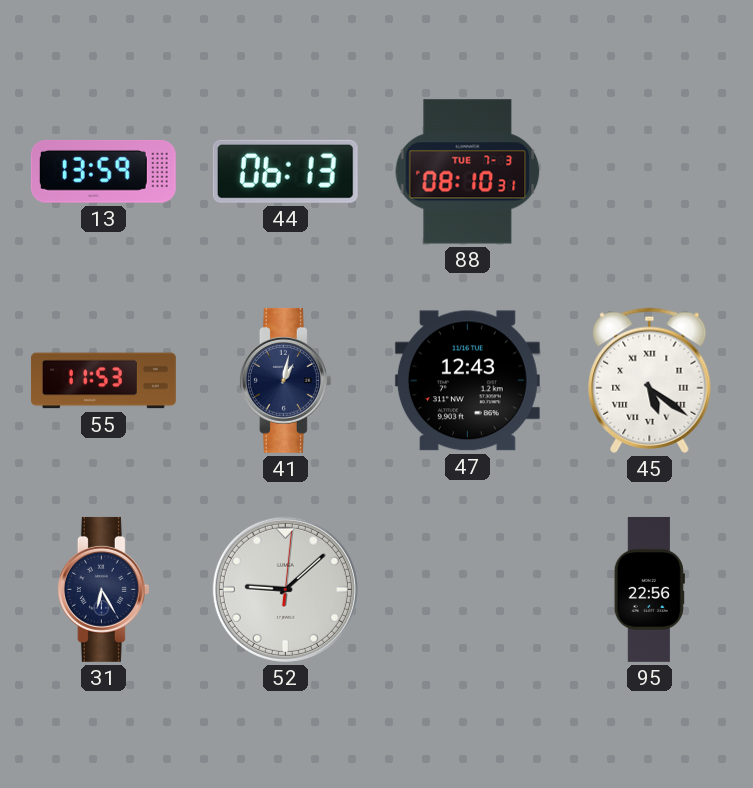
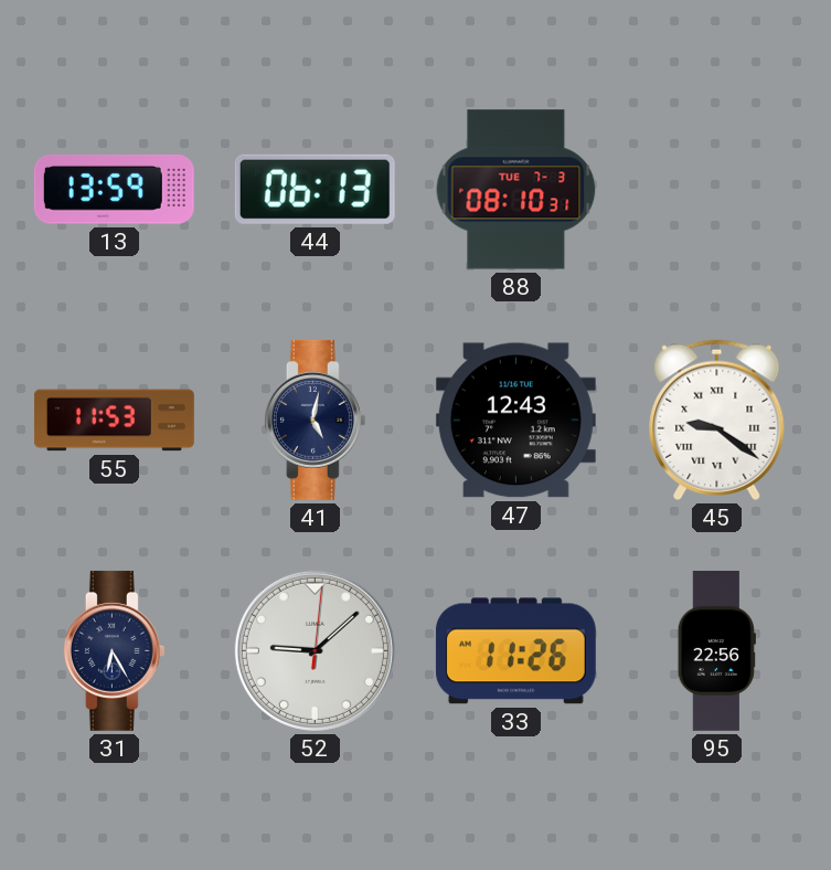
41: 1:02 -> 5:02 (315, 420)
45: 5:21 -> 9:21 (717, 420)
33: none -> 11:26 (515, 651)
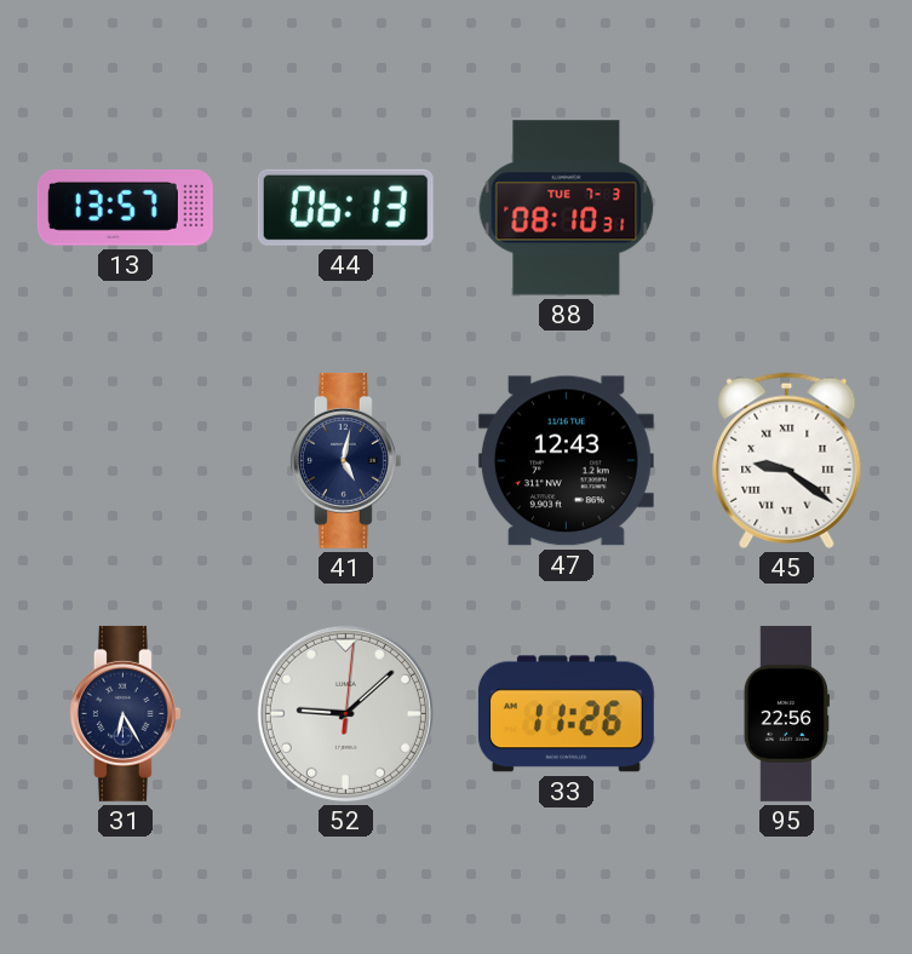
13: 13:59 -> 13:57 (125, 207)
55: 11:53 -> none (114, 421)
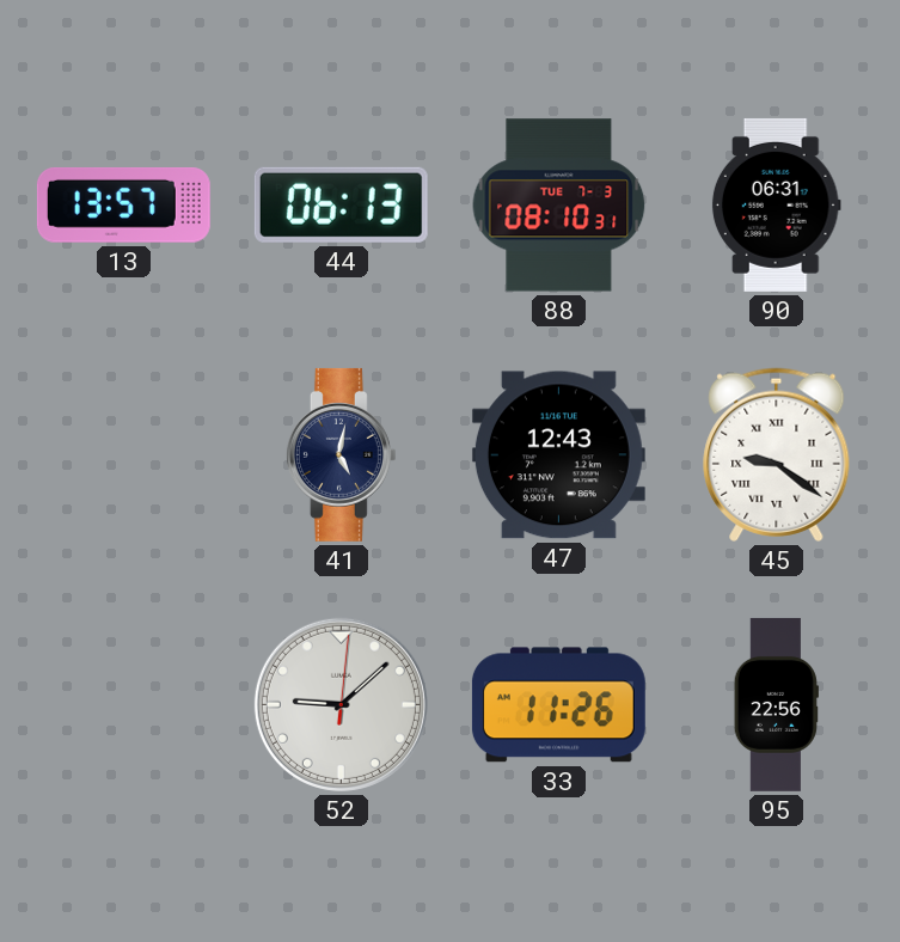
90: none -> 06:31 (776, 204)
31: 6:25 -> none (125, 713)
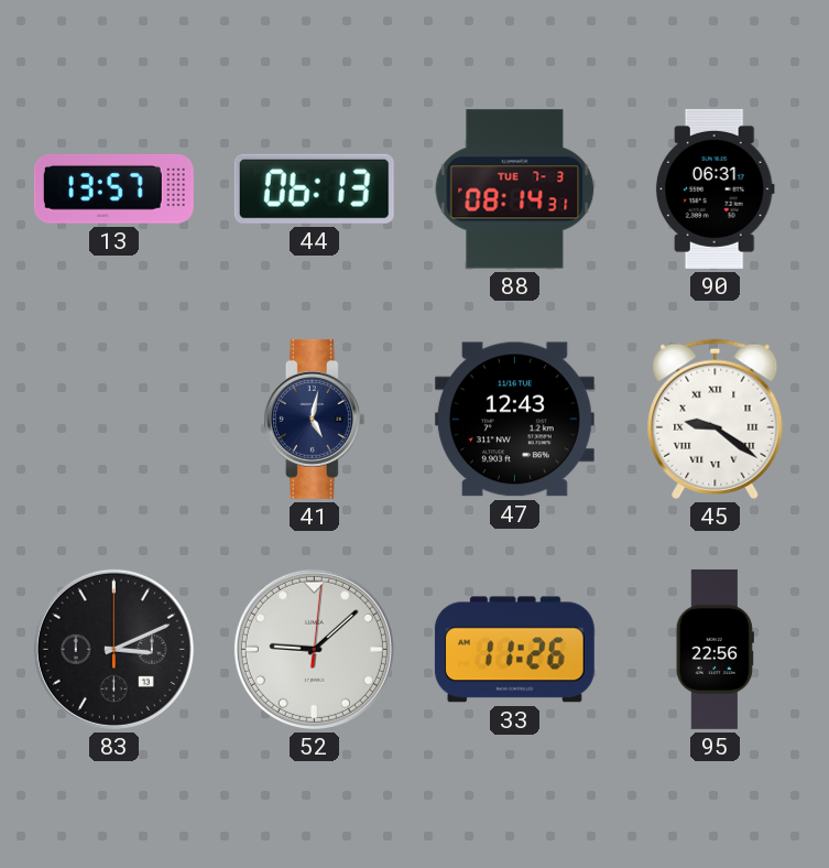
88: 08:10 -> 08:14 (515, 189)
83: none -> 3:11 (113, 649)
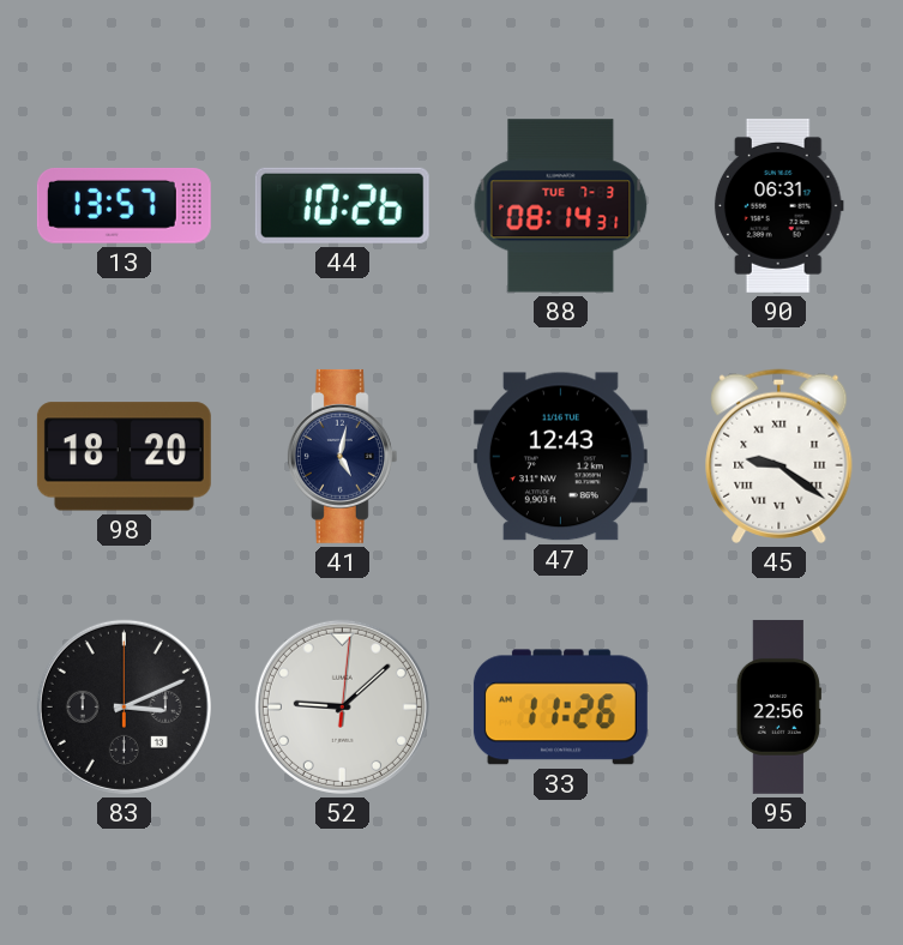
44: 06:13 -> 10:26 (342, 205)
98: none -> 18:20 (124, 457)
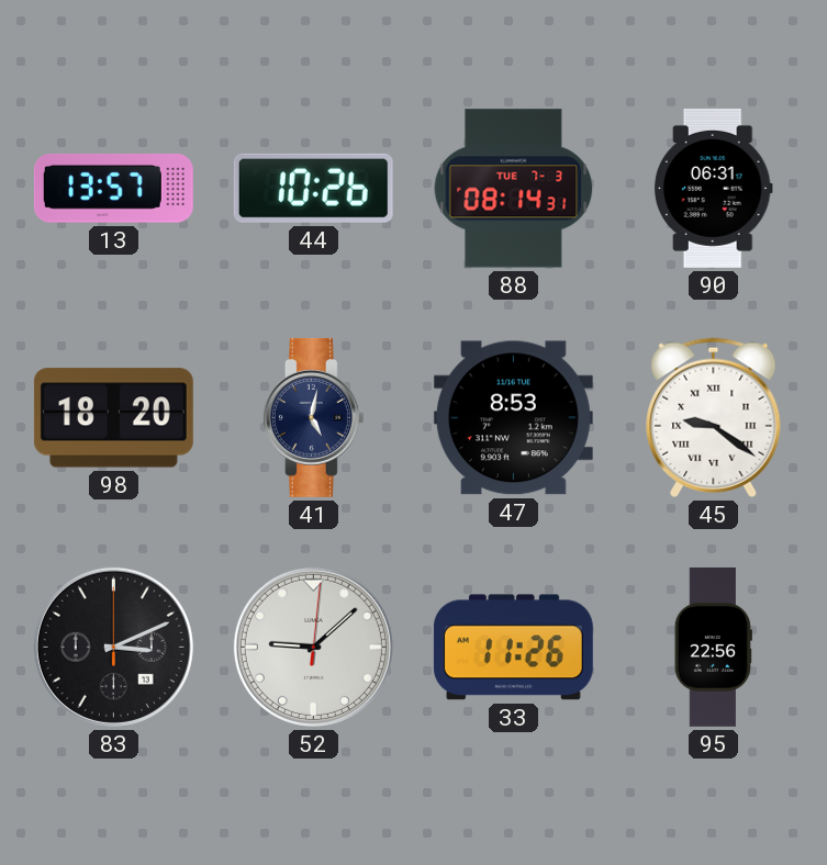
47: 12:43 -> 8:53 (513, 418)
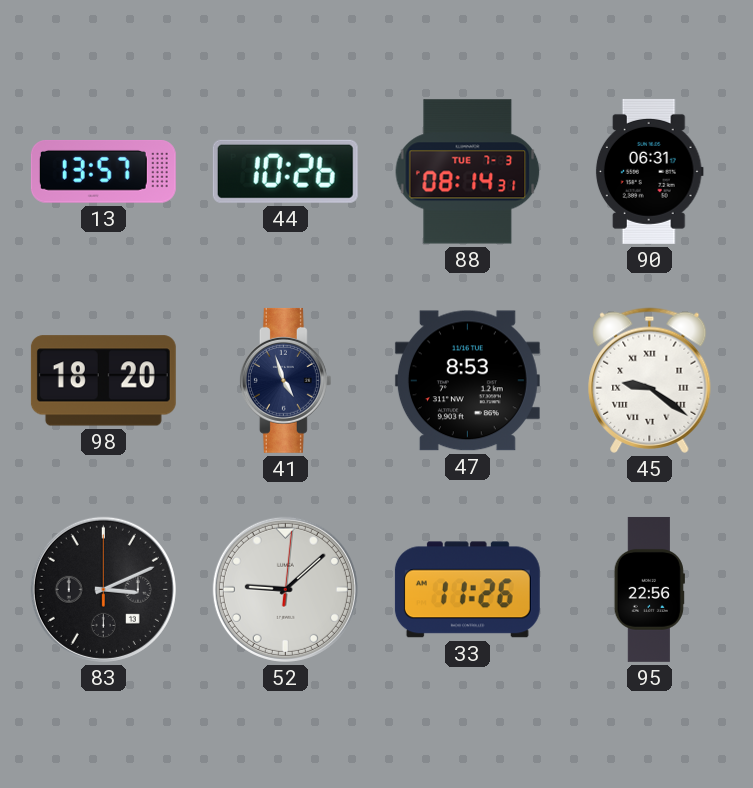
41: 5:02 -> 4:57 (285, 380)
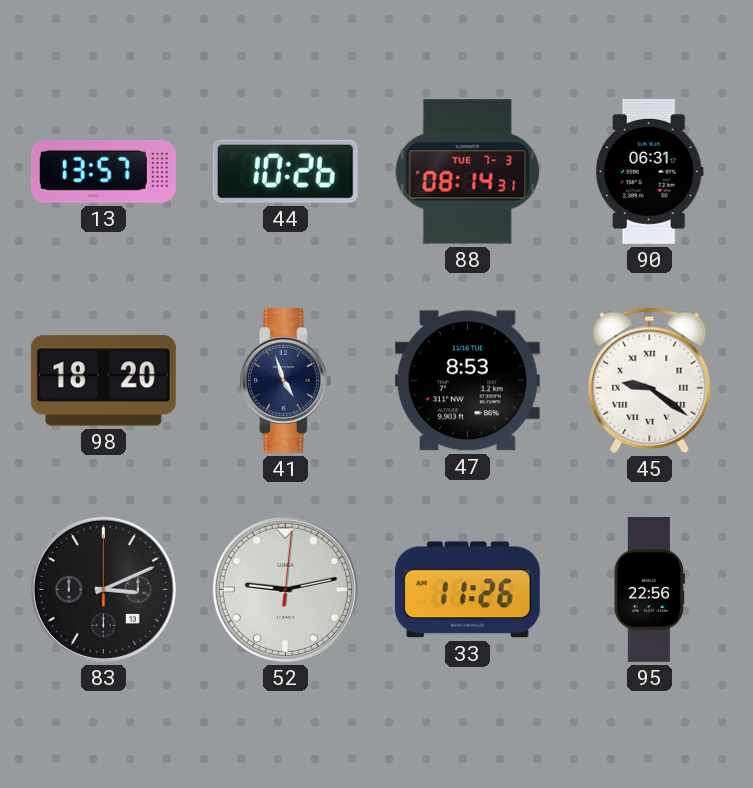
52: 9:08 -> 9:13 (285, 589)
